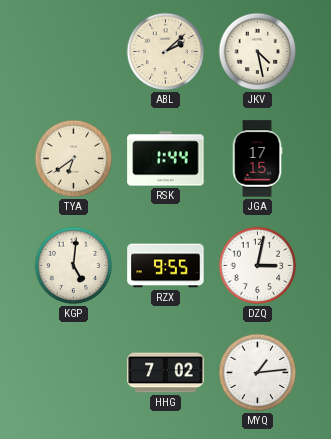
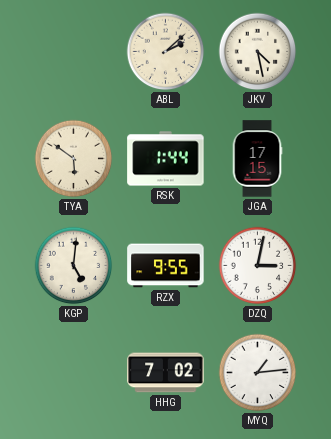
TYA: 6:39 -> 5:51 (74, 159)
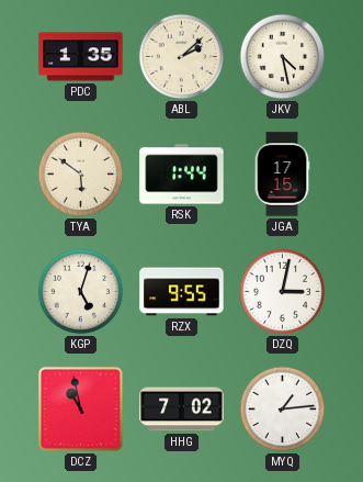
PDC: none -> 1:35 (81, 57)
KGP: 5:01 -> 5:03 (81, 292)
DCZ: none -> 10:58 (80, 408)
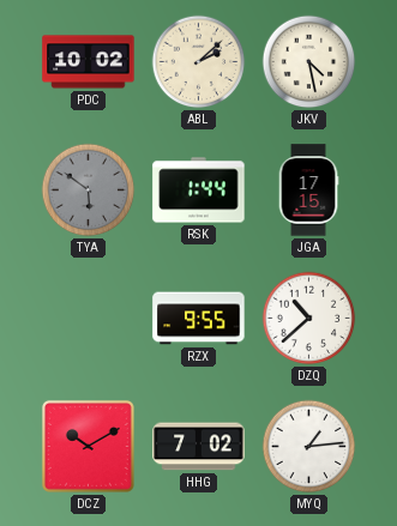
PDC: 1:35 -> 10:02 (89, 62)
TYA dial: cream -> grey (89, 191)
KGP: 5:03 -> none (81, 292)
DZQ: 3:02 -> 10:38 (309, 319)
DCZ: 10:58 -> 10:10 (88, 446)
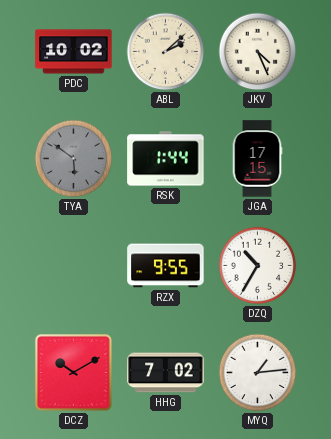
JKV: 4:28 -> 4:26 (258, 52)
DZQ: 10:38 -> 10:35 (258, 266)
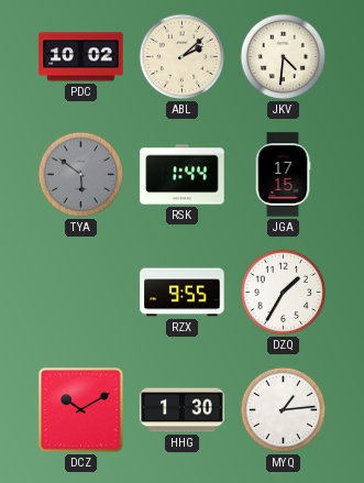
JKV: 4:26 -> 4:31 (284, 57)
DZQ: 10:35 -> 1:35 (284, 293)
HHG: 7:02 -> 1:30 (183, 410)
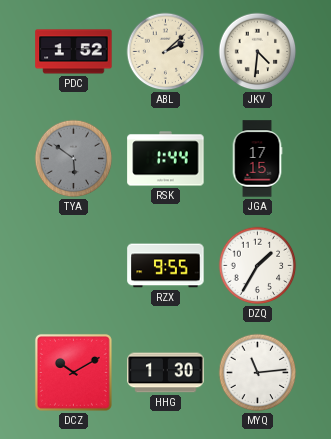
PDC: 10:02 -> 1:52 (74, 52)
MYQ: 1:14 -> 11:14 (258, 373)
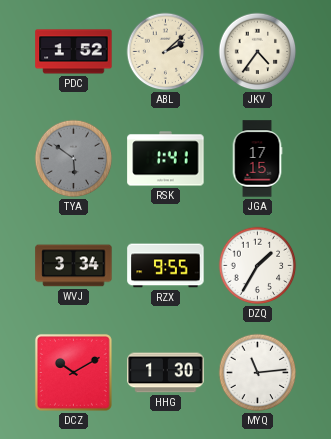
JKV: 4:31 -> 4:36 (258, 52)
RSK: 1:44 -> 1:41 (166, 159)
WVJ: none -> 3:34 (74, 266)
